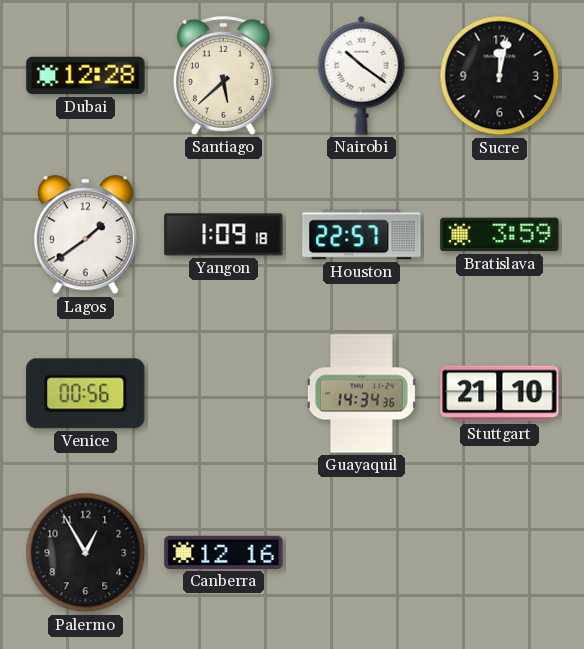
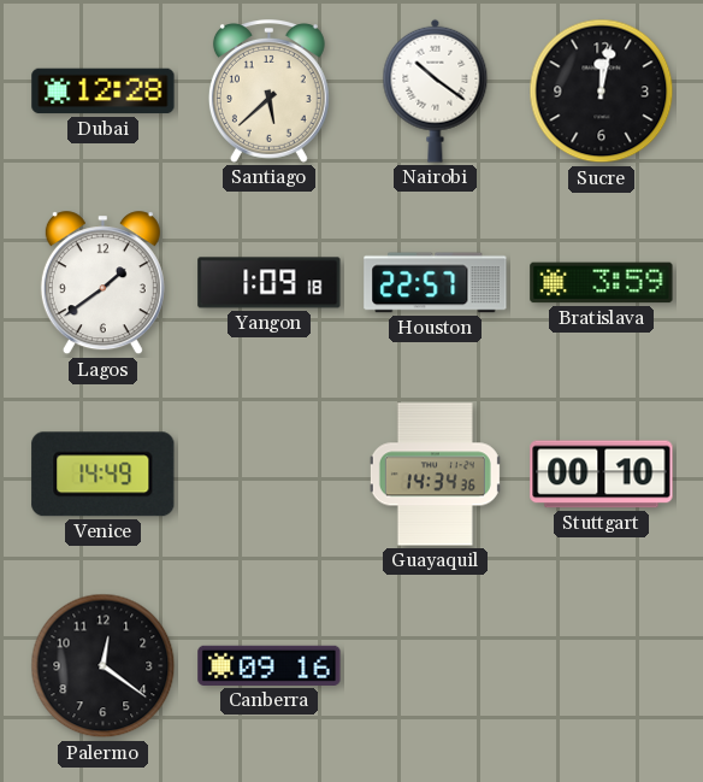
Venice: 00:56 -> 14:49 (104, 475)
Stuttgart: 21:10 -> 00:10 (602, 475)
Palermo: 12:55 -> 12:21 (104, 666)
Canberra: 12:16 -> 09:16 (270, 665)
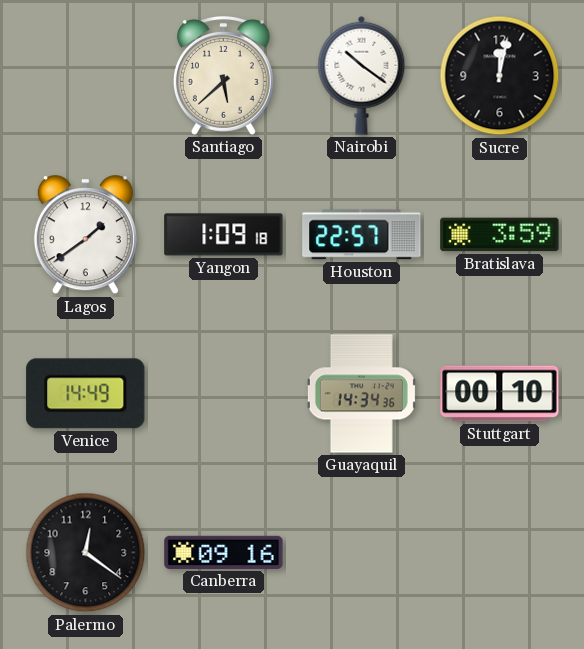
Dubai: 12:28 -> none (104, 92)
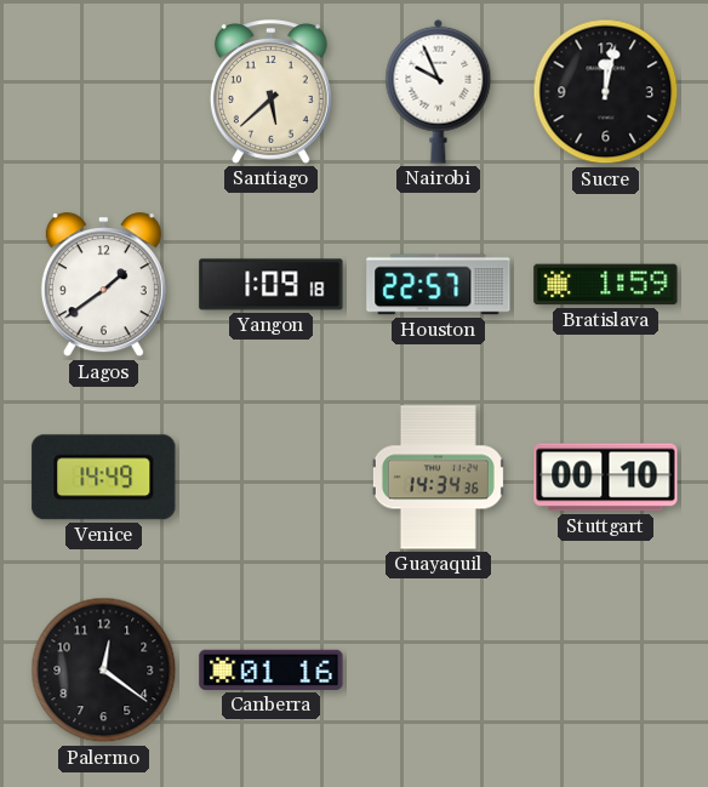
Nairobi: 10:21 -> 9:56 (439, 91)
Bratislava: 3:59 -> 1:59 (606, 285)
Canberra: 09:16 -> 01:16 (272, 669)
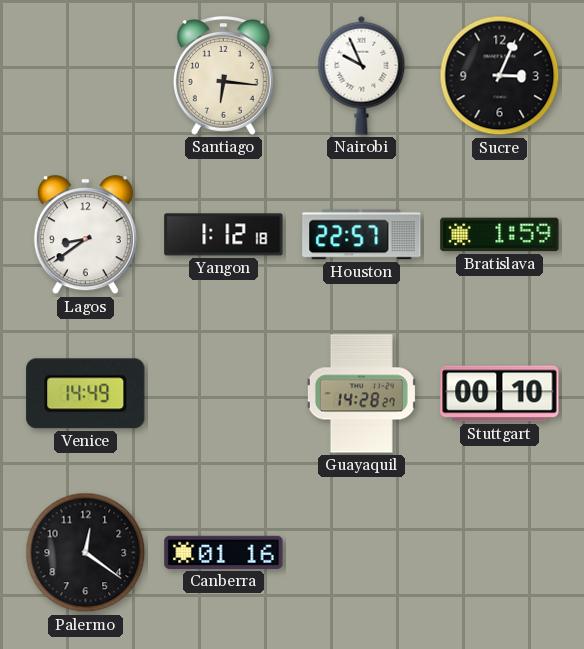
Santiago: 5:38 -> 6:16 (223, 76)
Sucre: 12:02 -> 3:04 (500, 76)
Lagos: 1:39 -> 8:39 (85, 235)
Yangon: 1:09 -> 1:12 (224, 235)
Guayaquil: 14:34 -> 14:28 (361, 394)
